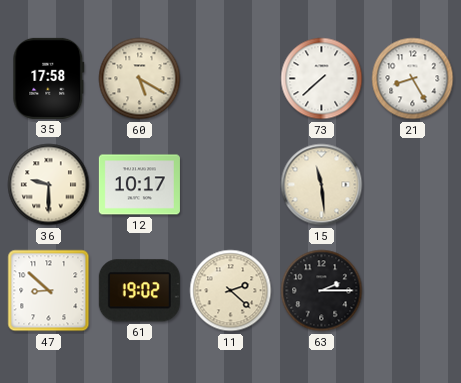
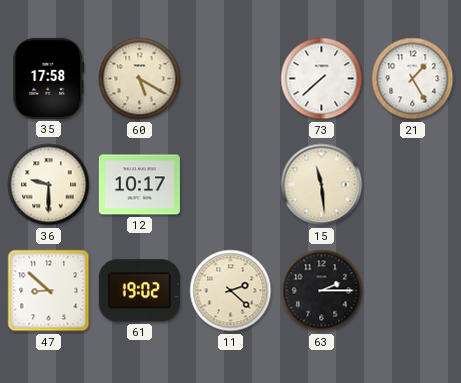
21: 8:25 -> 1:25 (413, 79)
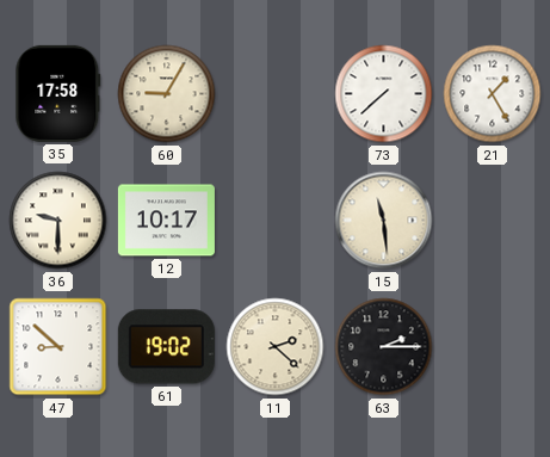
60: 5:20 -> 9:05 (167, 94)
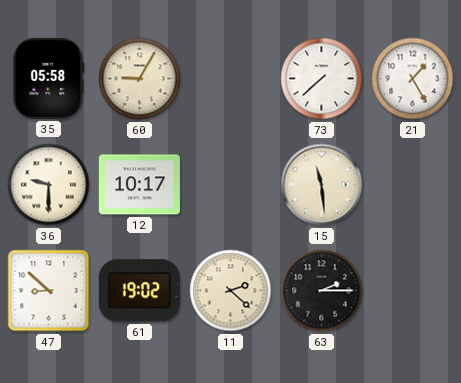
35: 17:58 -> 05:58 (49, 78)
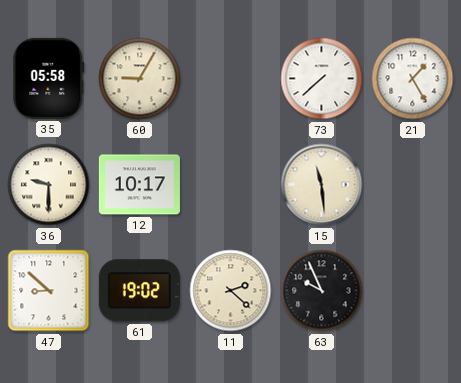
63: 2:15 -> 9:56 (322, 291)
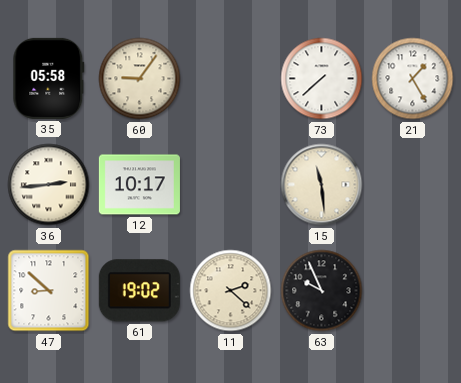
60: 9:05 -> 9:06 (140, 79)
36: 9:30 -> 2:44 (49, 185)
